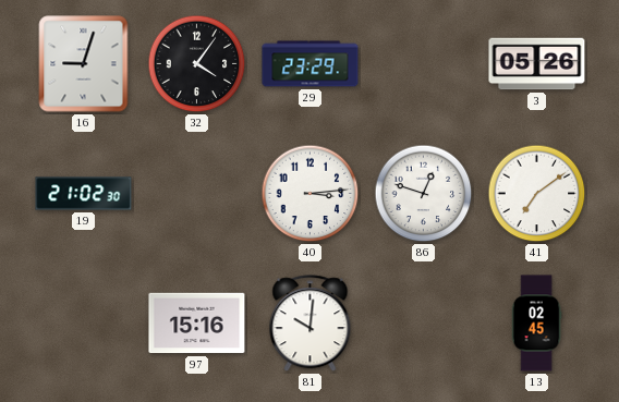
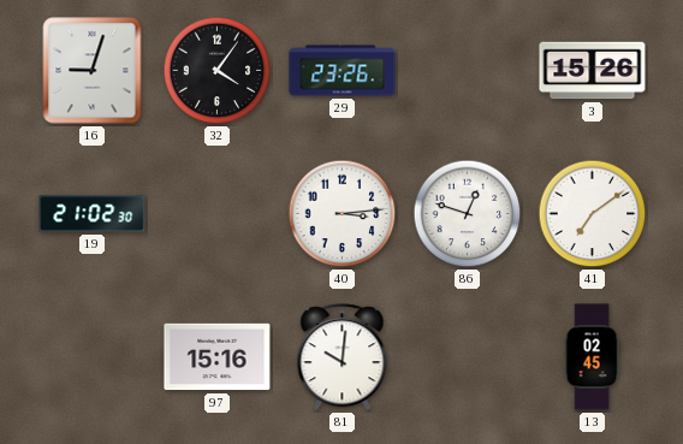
29: 23:29 -> 23:26 (343, 71)
3: 05:26 -> 15:26 (593, 71)
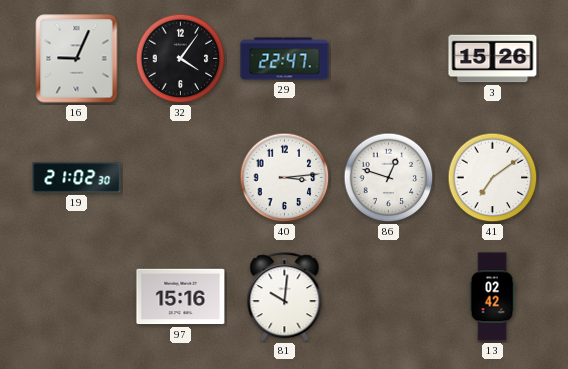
16: 9:03 -> 9:04 (77, 59)
29: 23:26 -> 22:47 (285, 59)
13: 02:45 -> 02:42 (492, 297)
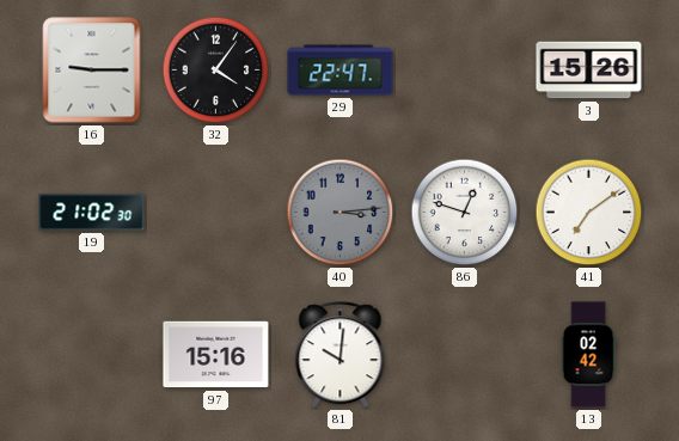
16: 9:04 -> 9:15 (92, 71)
40 dial: white -> grey (341, 213)
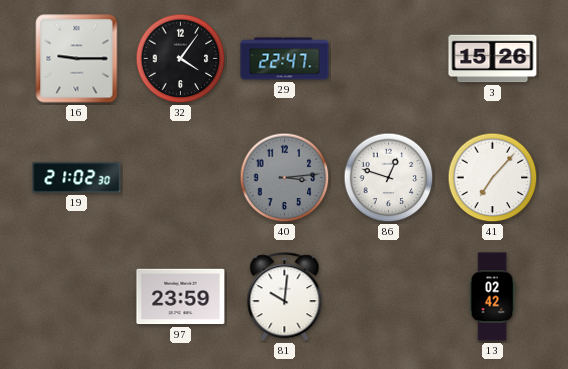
41: 7:09 -> 7:07 (493, 178)
97: 15:16 -> 23:59 (181, 297)
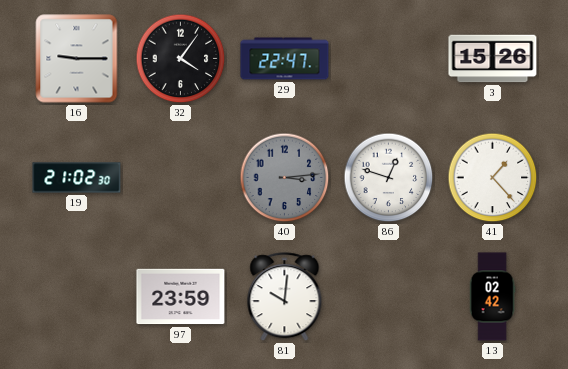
41: 7:07 -> 1:23 (493, 178)
